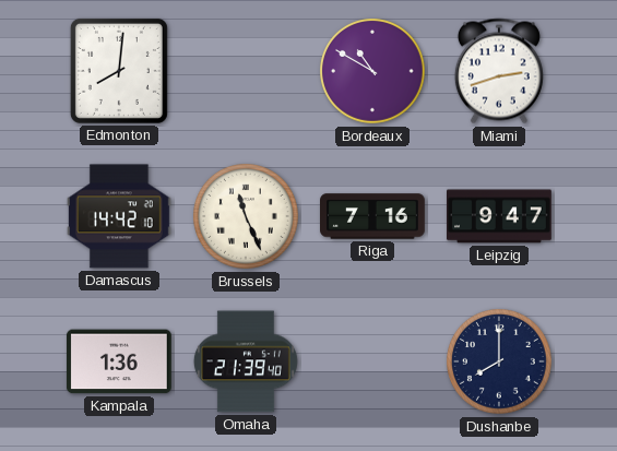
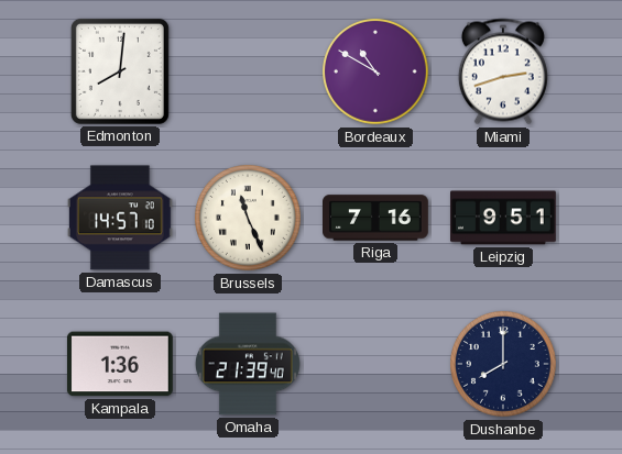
Damascus: 14:42 -> 14:57 (120, 218)
Leipzig: 9:47 -> 9:51 (504, 218)
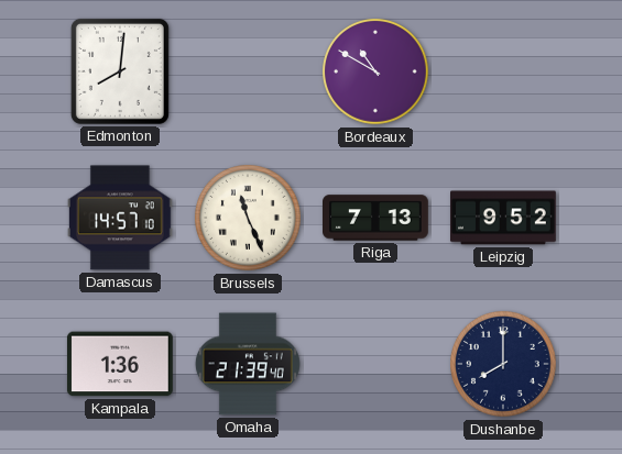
Miami: 2:42 -> none (503, 71)
Riga: 7:16 -> 7:13 (377, 218)
Leipzig: 9:51 -> 9:52 (504, 218)
